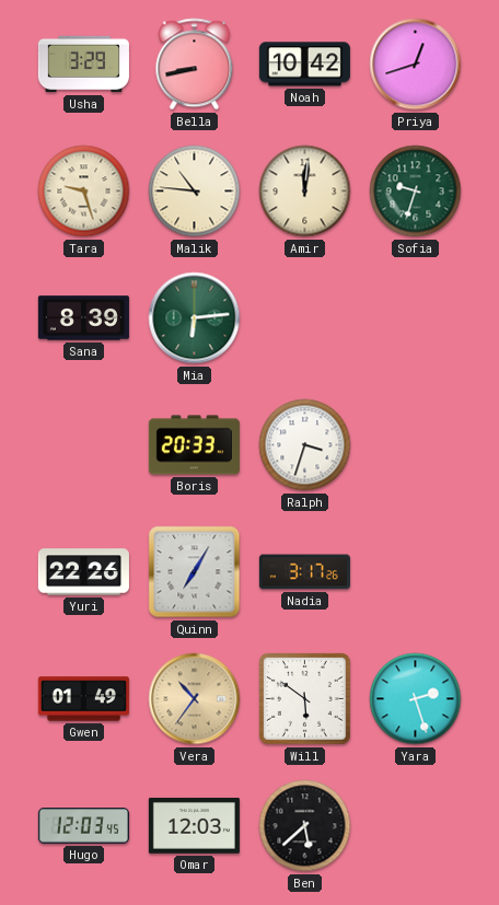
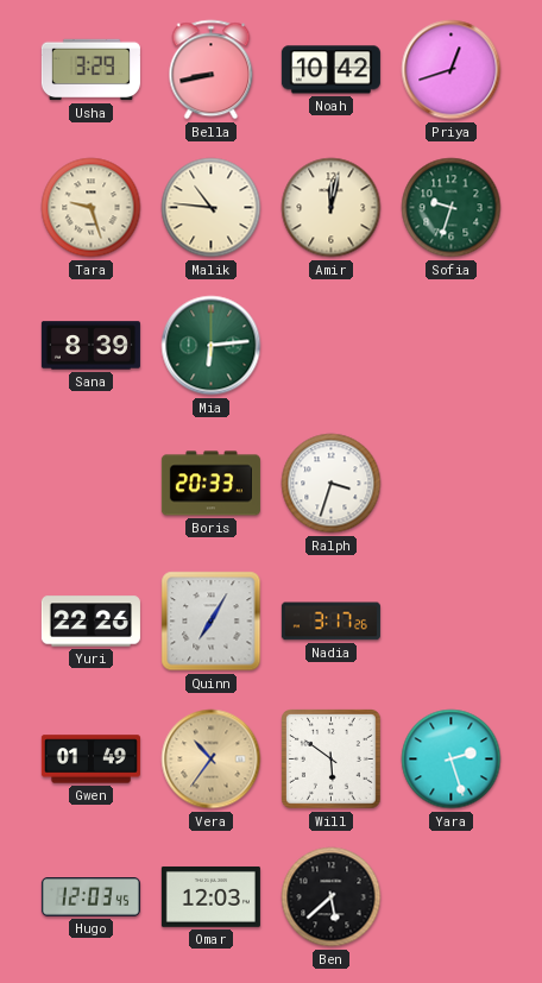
Amir: 12:01 -> 12:02 (332, 208)
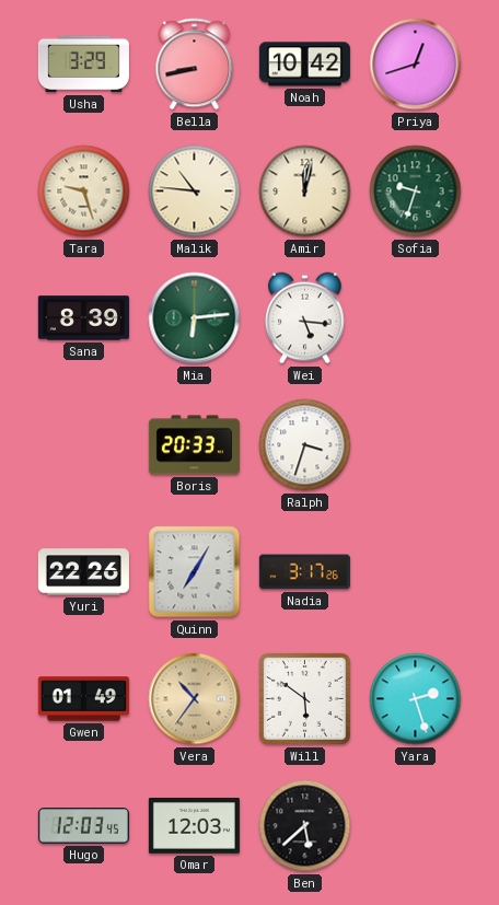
Wei: none -> 5:16 (304, 318)
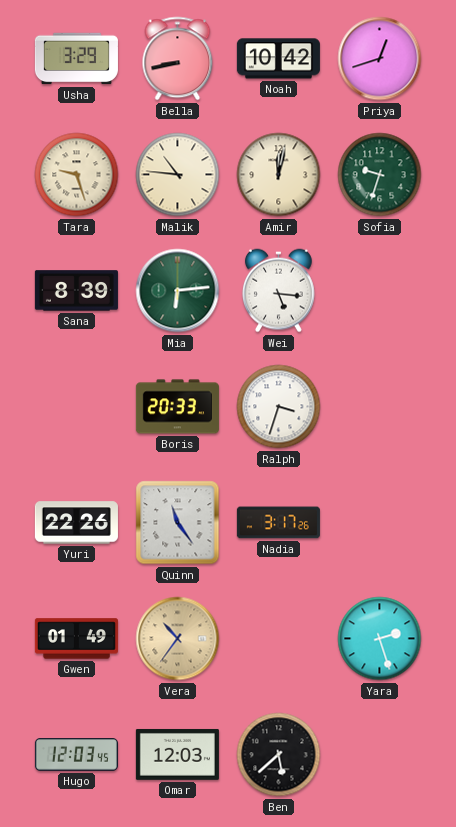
Quinn: 7:05 -> 11:24 (178, 523)
Will: 5:51 -> none (305, 699)
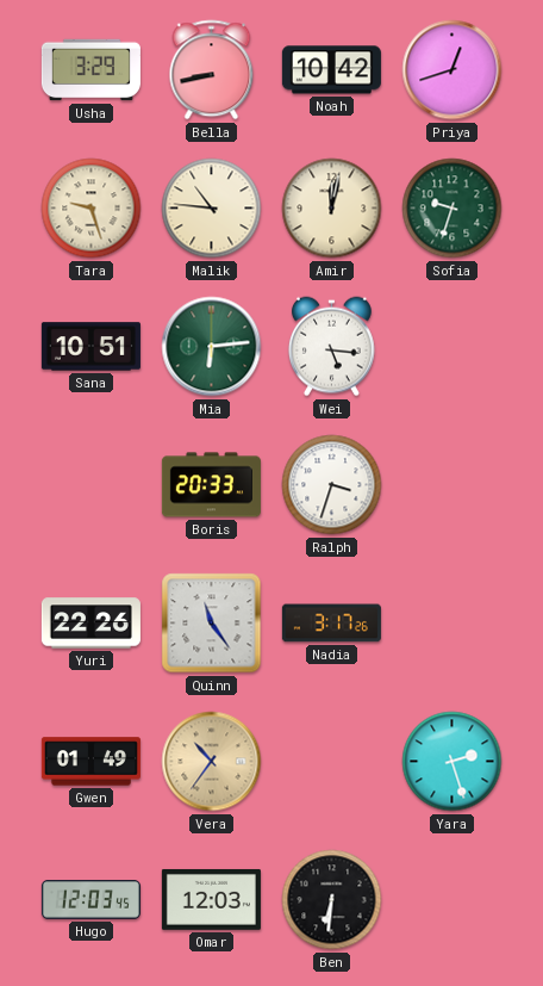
Sana: 8:39 -> 10:51 (90, 347)
Ben: 5:38 -> 6:31 (332, 900)
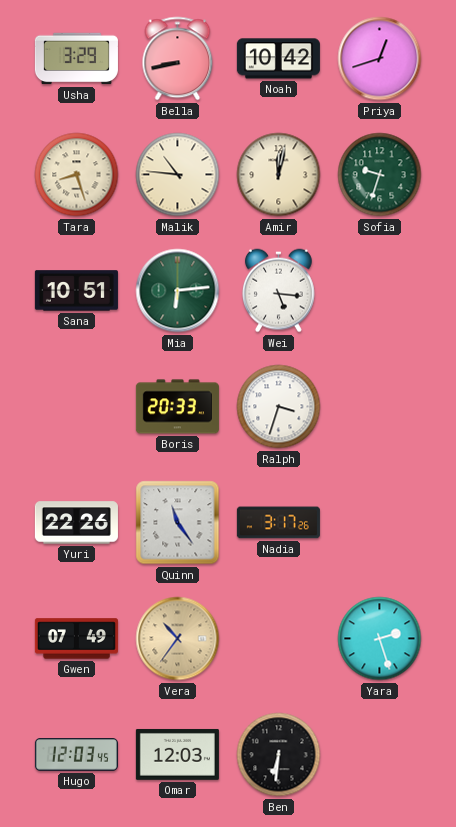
Tara: 9:27 -> 8:27 (77, 175)
Gwen: 01:49 -> 07:49 (76, 639)
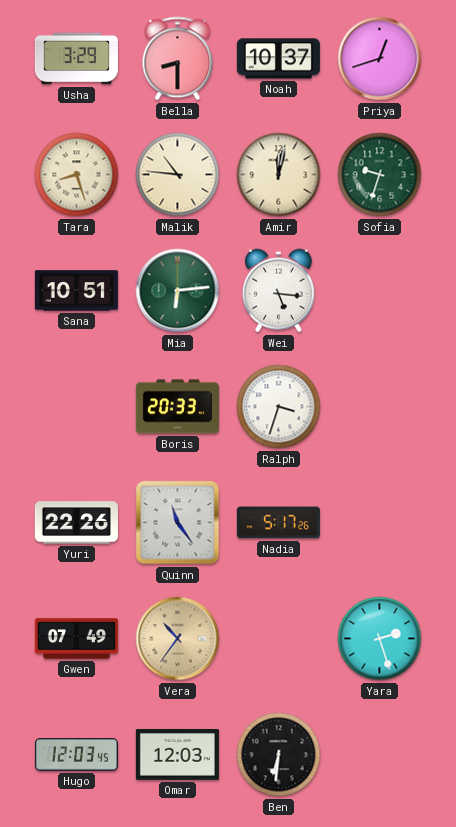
Bella: 8:43 -> 8:30 (178, 59)
Noah: 10:42 -> 10:37 (278, 59)
Nadia: 3:17 -> 5:17 (278, 523)
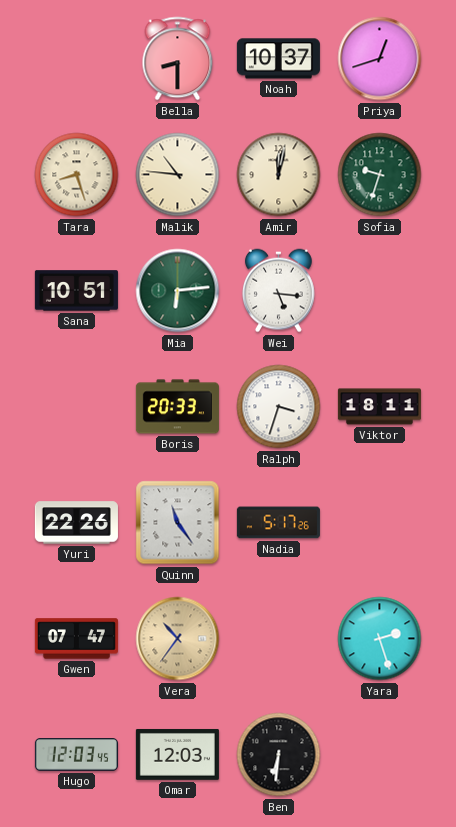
Usha: 3:29 -> none (76, 59)
Viktor: none -> 18:11 (379, 407)
Gwen: 07:49 -> 07:47 (76, 639)
